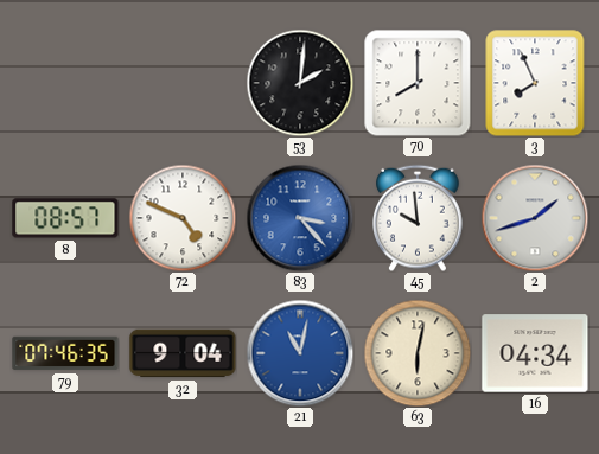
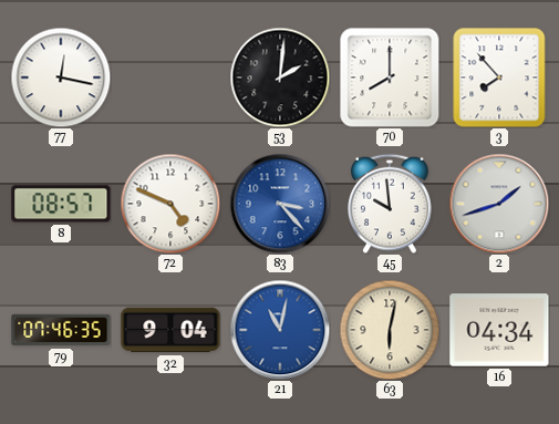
77: none -> 12:17 (61, 77)
3: 7:56 -> 7:53 (499, 77)
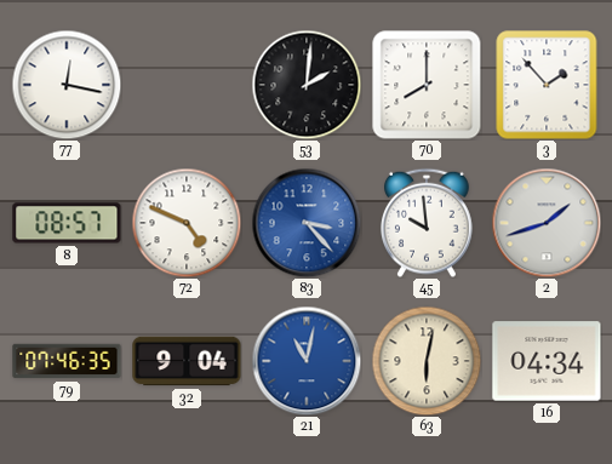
3: 7:53 -> 1:53 (547, 85)
